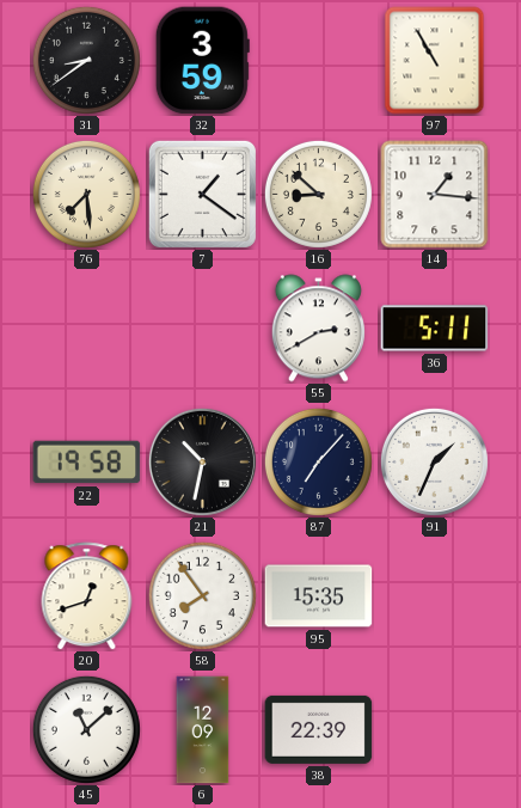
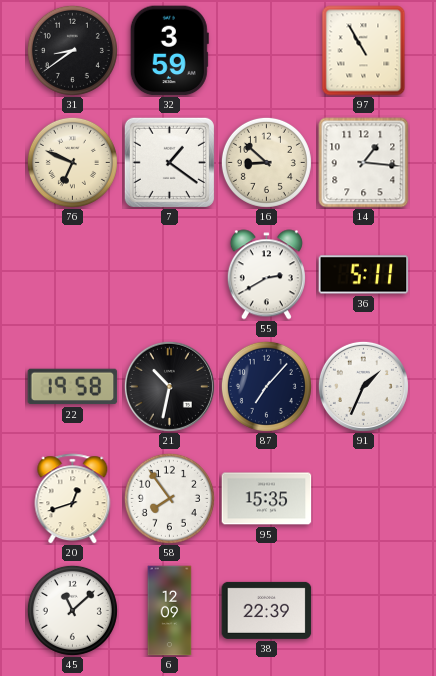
76: 7:29 -> 6:49 (72, 162)
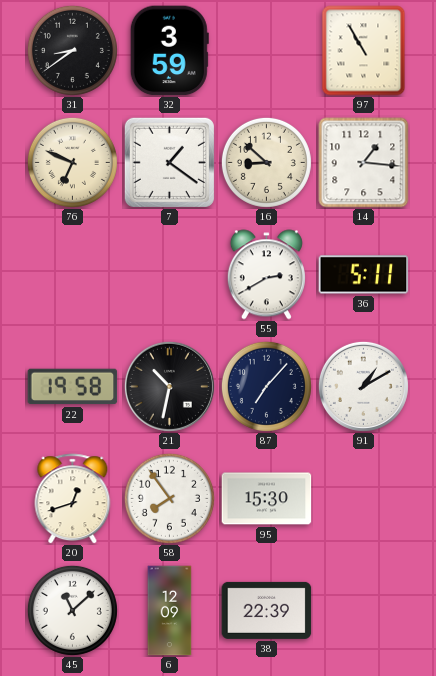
91: 1:34 -> 1:10 (363, 386)
95: 15:35 -> 15:30 (267, 499)
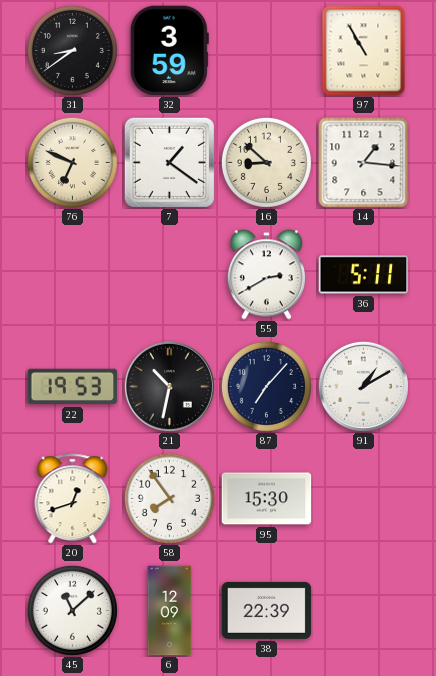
22: 19:58 -> 19:53 (73, 387)
